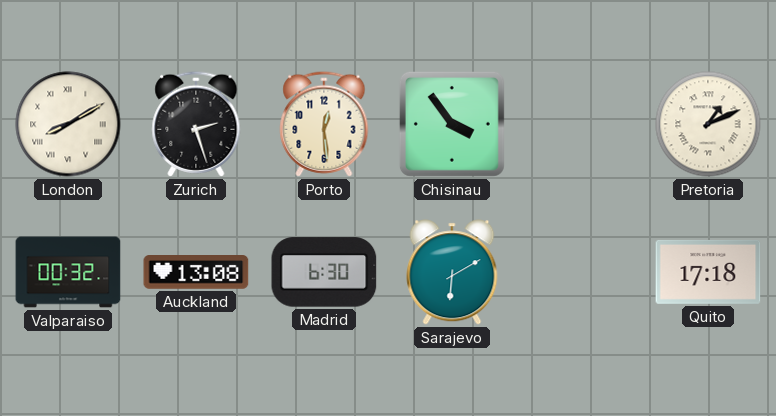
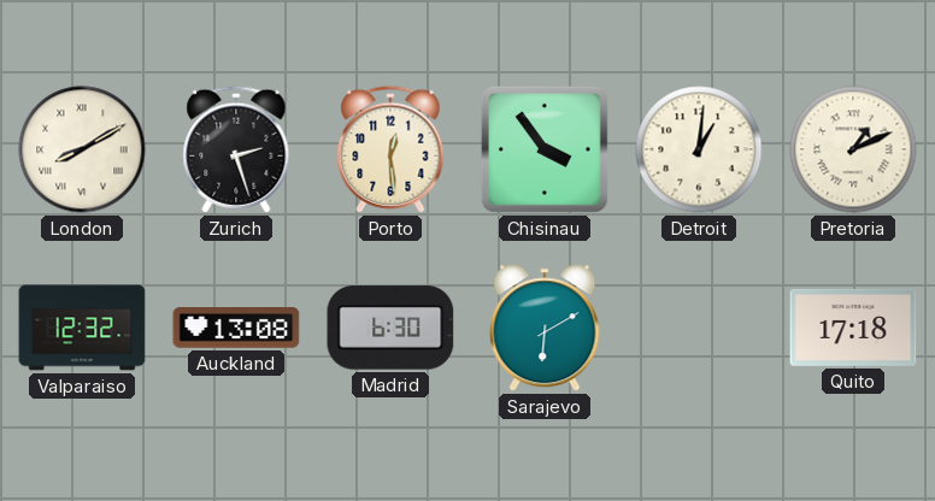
Detroit: none -> 1:01 (699, 149)
Valparaiso: 00:32 -> 12:32 (82, 328)
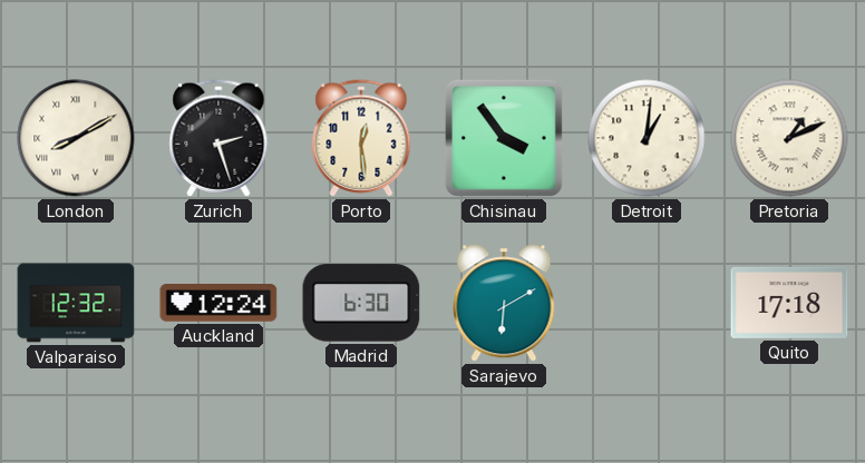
Auckland: 13:08 -> 12:24 (218, 304)
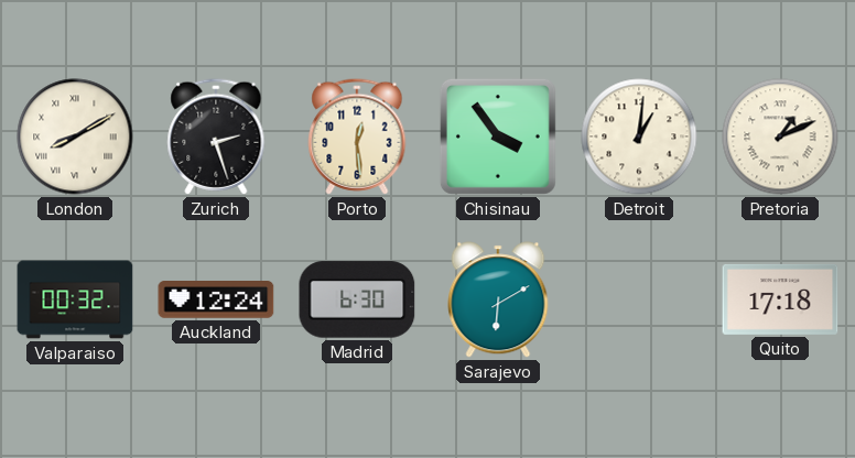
Valparaiso: 12:32 -> 00:32 (75, 299)
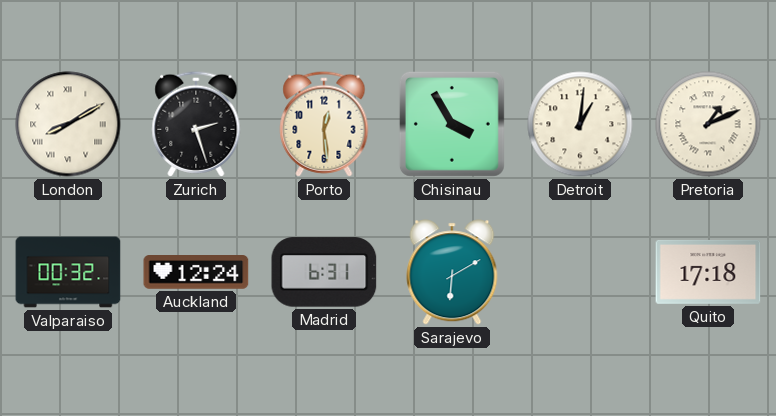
Chisinau: 3:54 -> 3:55 (452, 124)
Madrid: 6:30 -> 6:31 (324, 272)
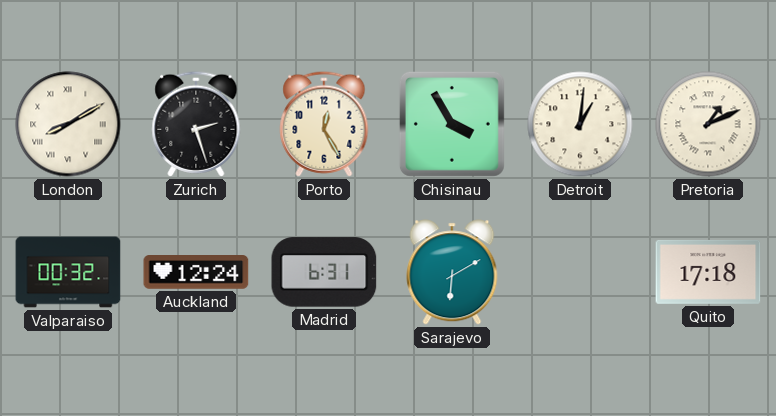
Porto: 12:29 -> 12:25 (324, 124)
